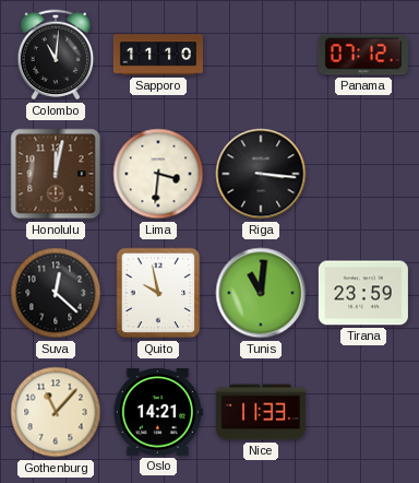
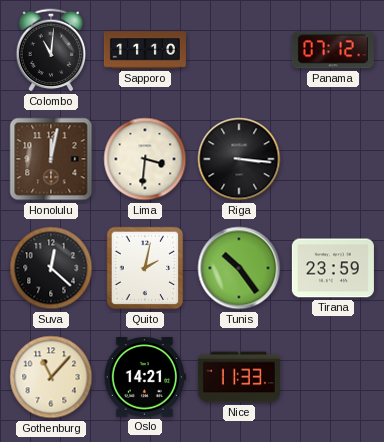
Quito: 9:58 -> 2:02 (145, 268)
Tunis: 11:01 -> 10:24 (239, 268)
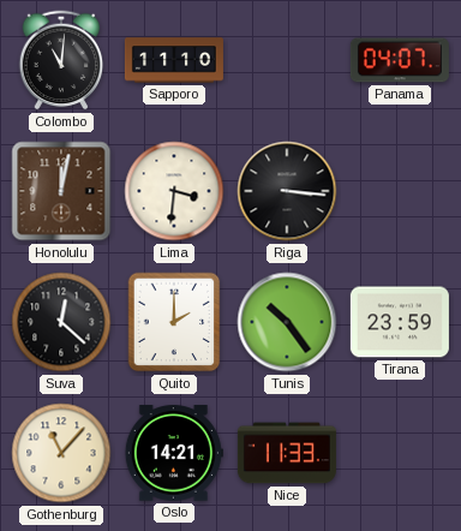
Panama: 07:12 -> 04:07 (400, 60)
Quito: 2:02 -> 2:00 (174, 322)
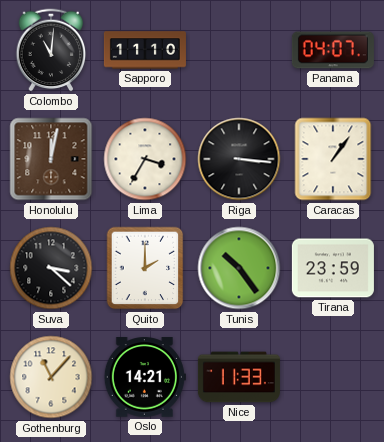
Lima: 3:31 -> 3:35 (145, 159)
Caracas: none -> 1:06 (333, 159)
Suva: 12:22 -> 3:22 (51, 268)
